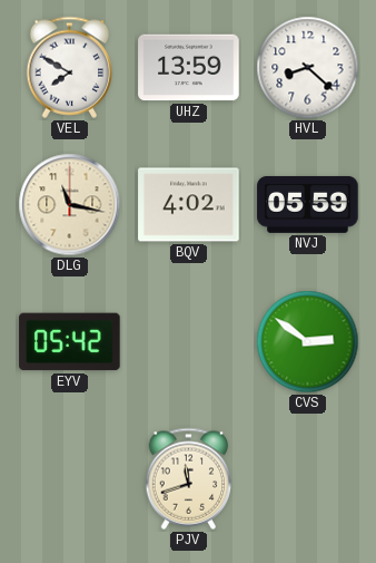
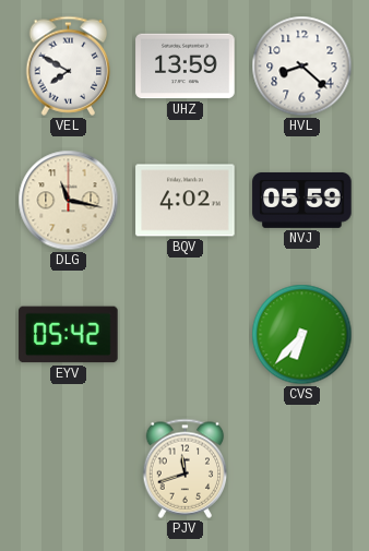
CVS: 2:51 -> 6:37 (302, 335)
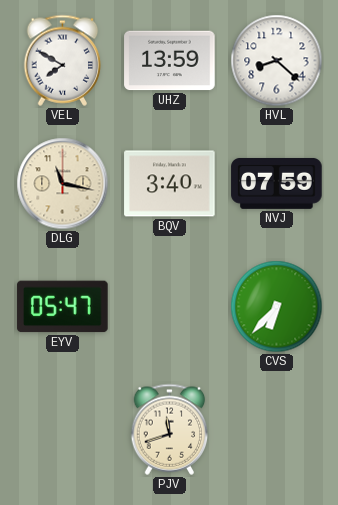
BQV: 4:02 -> 3:40 (170, 184)
NVJ: 05:59 -> 07:59 (277, 183)
EYV: 05:42 -> 05:47 (63, 307)
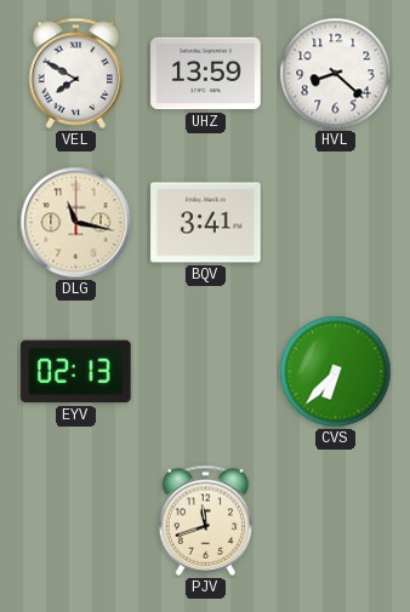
BQV: 3:40 -> 3:41 (206, 223)
NVJ: 07:59 -> none (277, 183)
EYV: 05:47 -> 02:13 (76, 372)
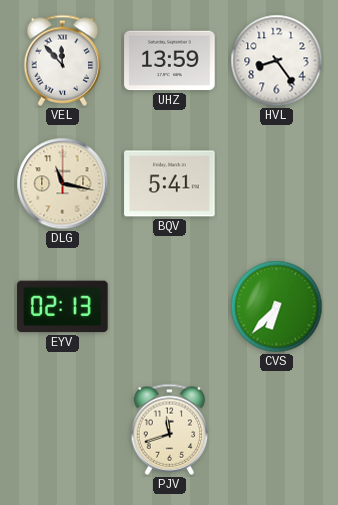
VEL: 7:50 -> 11:53 (63, 60)
HVL: 8:22 -> 8:24 (277, 61)
BQV: 3:41 -> 5:41 (170, 184)
